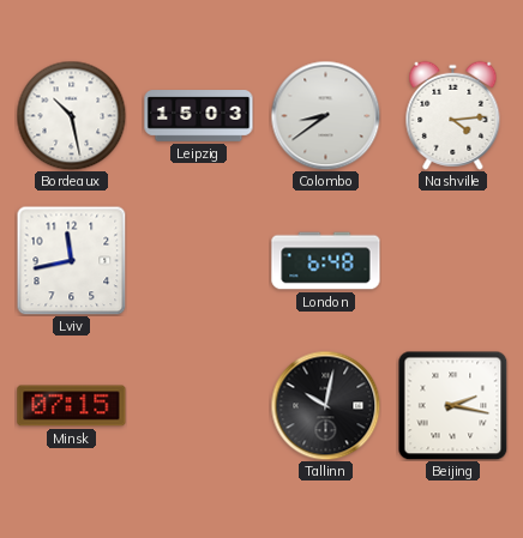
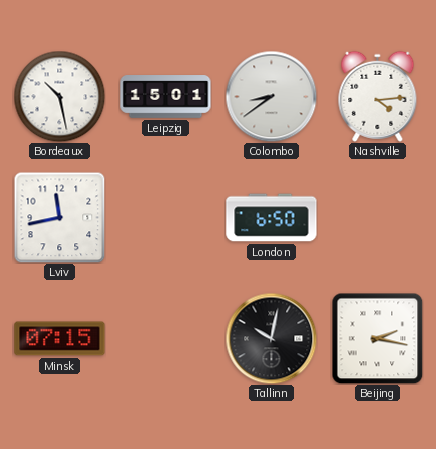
Leipzig: 15:03 -> 15:01 (166, 97)
London: 6:48 -> 6:50 (272, 218)
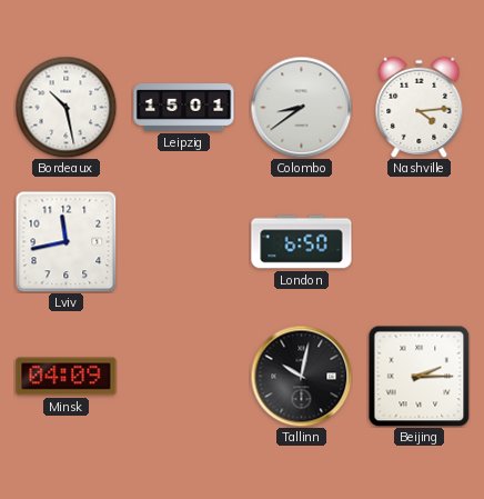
Minsk: 07:15 -> 04:09 (67, 377)
Beijing: 2:17 -> 2:15 (419, 376)
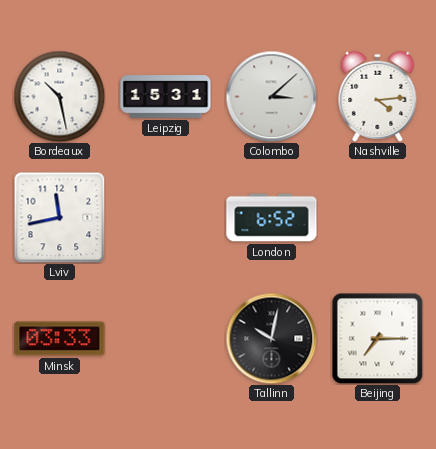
Leipzig: 15:01 -> 15:31 (166, 97)
Colombo: 8:39 -> 3:08 (271, 96)
London: 6:50 -> 6:52 (272, 218)
Minsk: 04:09 -> 03:33 (60, 339)
Beijing: 2:15 -> 7:15 (377, 338)
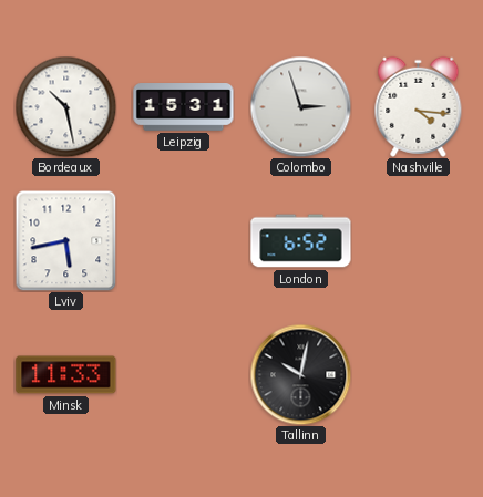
Colombo: 3:08 -> 2:57 (300, 106)
Nashville: 4:14 -> 4:16 (419, 106)
Lviv: 11:43 -> 5:43 (65, 240)
Minsk: 03:33 -> 11:33 (66, 375)
Beijing: 7:15 -> none (377, 338)
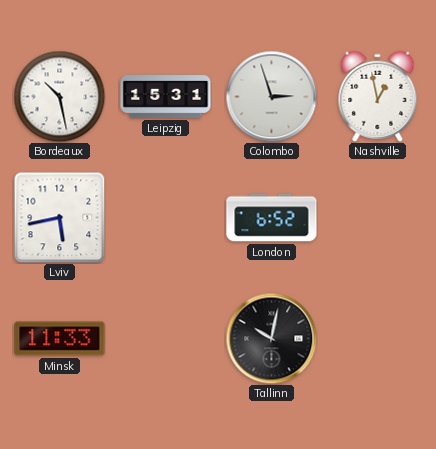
Nashville: 4:16 -> 12:58 (378, 96)
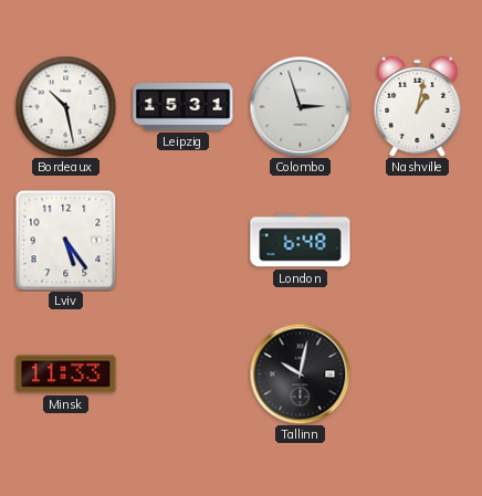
Nashville: 12:58 -> 1:02 (418, 106)
Lviv: 5:43 -> 5:24 (65, 240)
London: 6:52 -> 6:48 (301, 241)
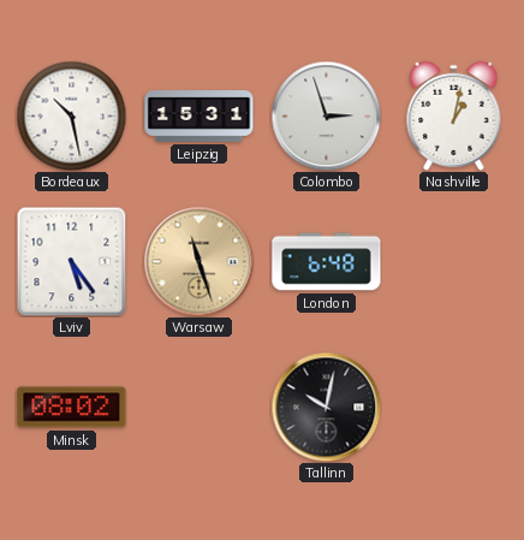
Warsaw: none -> 11:27 (198, 261)
Minsk: 11:33 -> 08:02 (72, 408)
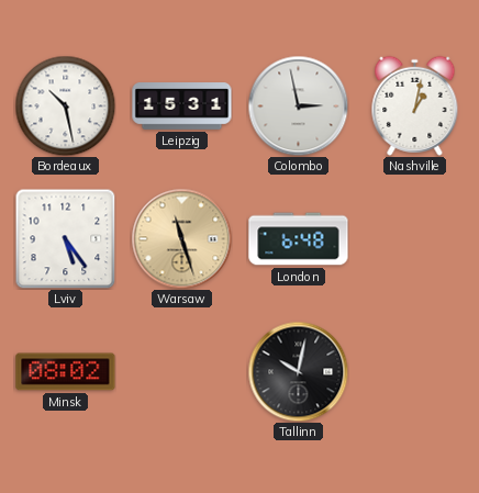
Colombo: 2:57 -> 2:58 (298, 105)
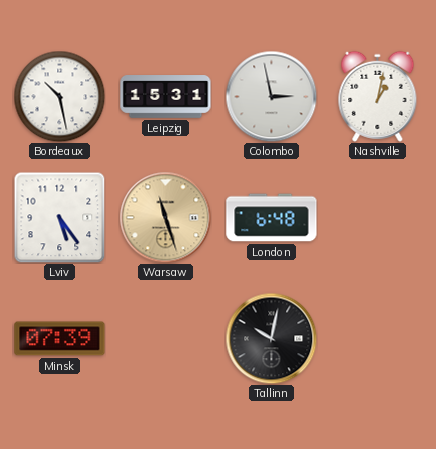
Minsk: 08:02 -> 07:39 (60, 339)
